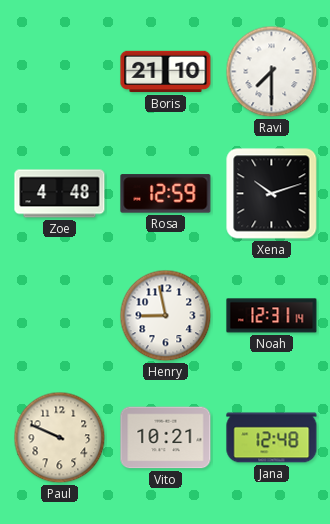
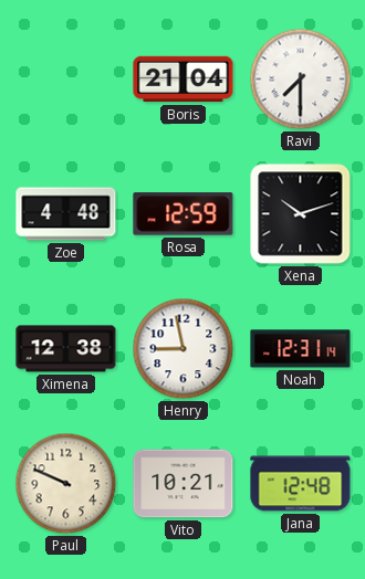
Boris: 21:10 -> 21:04 (184, 80)
Ximena: none -> 12:38 (66, 349)
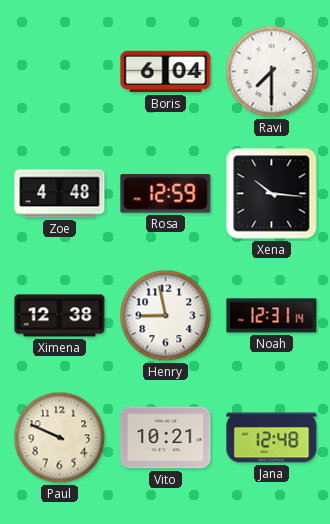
Boris: 21:04 -> 6:04 (166, 72)
Xena: 10:12 -> 10:16 (272, 194)
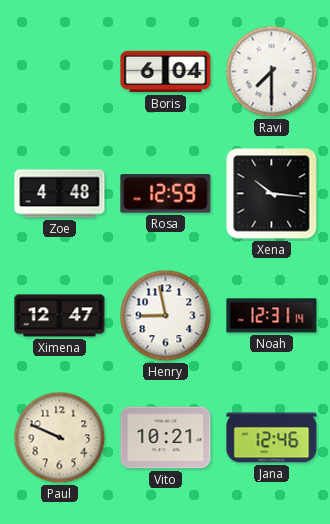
Ximena: 12:38 -> 12:47 (60, 316)
Jana: 12:48 -> 12:46 (272, 438)
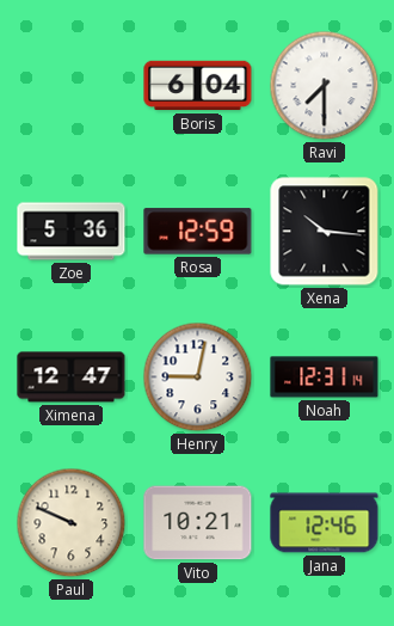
Zoe: 4:48 -> 5:36 (72, 232)
Henry: 8:58 -> 9:02 (198, 378)
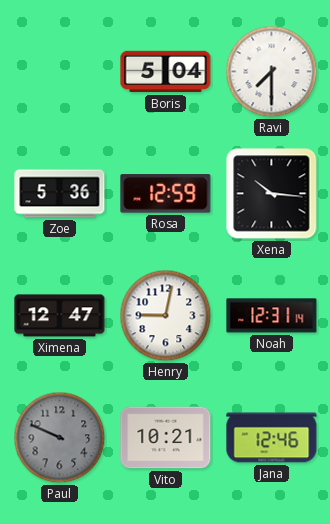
Boris: 6:04 -> 5:04 (166, 72)
Paul dial: cream -> grey (60, 438)
